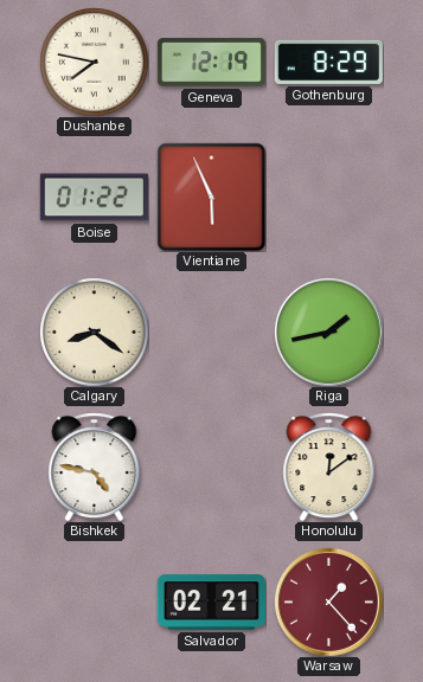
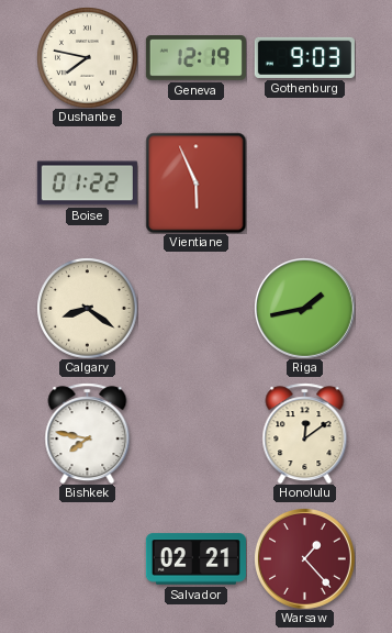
Gothenburg: 8:29 -> 9:03 (304, 57)
Bishkek: 4:47 -> 7:47 (88, 433)
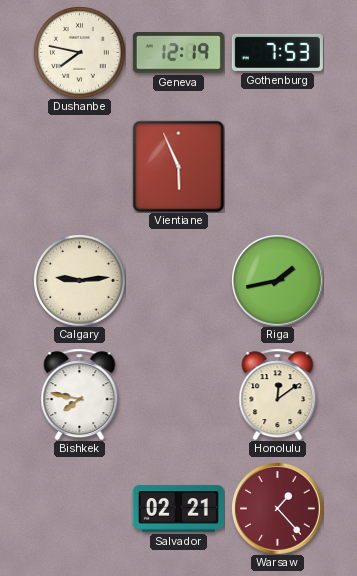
Gothenburg: 9:03 -> 7:53 (277, 52)
Boise: 01:22 -> none (87, 184)
Calgary: 8:21 -> 9:14 (79, 280)
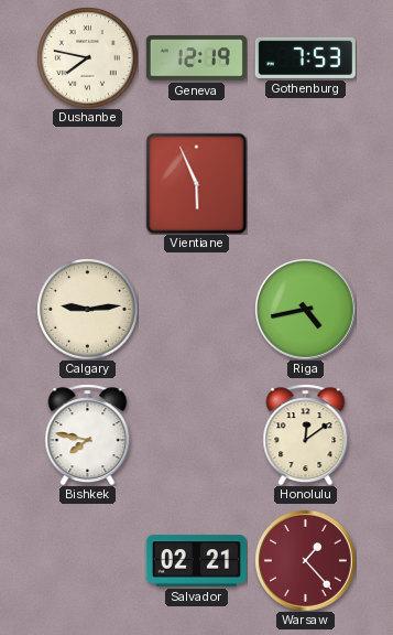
Riga: 1:43 -> 4:43 (306, 310)
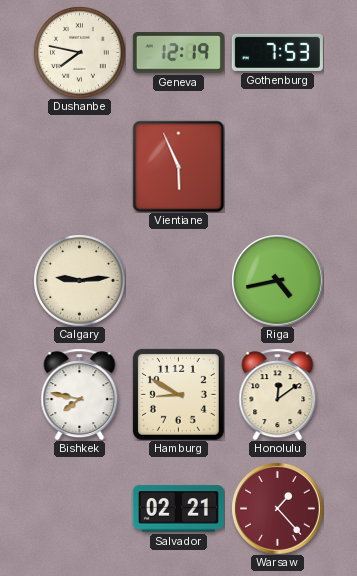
Hamburg: none -> 8:50 (178, 394)
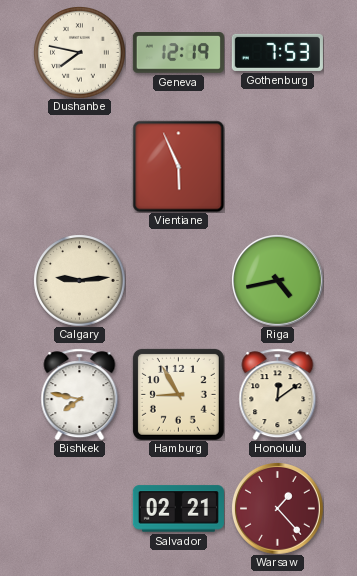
Hamburg: 8:50 -> 8:55 (178, 394)
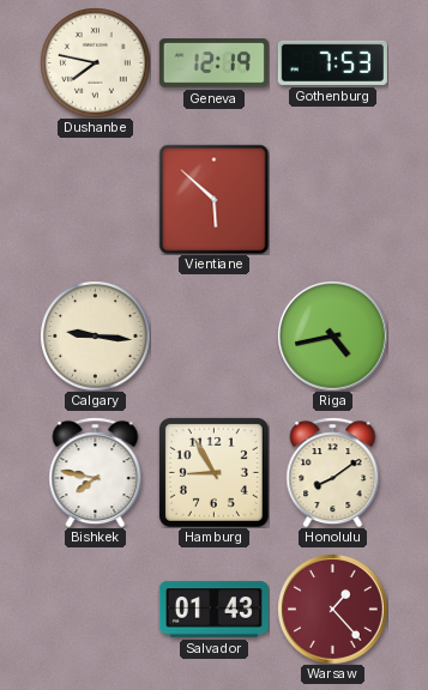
Vientiane: 5:56 -> 5:52 (213, 199)
Calgary: 9:14 -> 9:16 (95, 335)
Honolulu: 12:09 -> 8:09 (333, 472)
Salvador: 02:21 -> 01:43 (213, 610)
